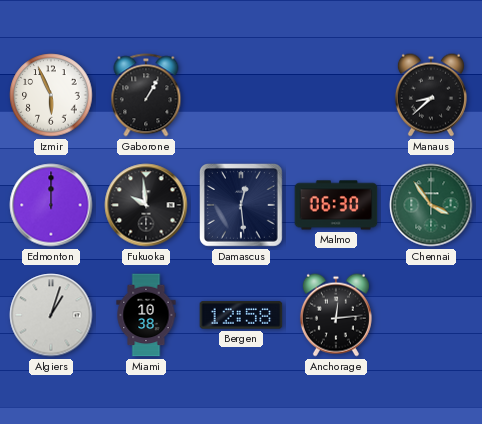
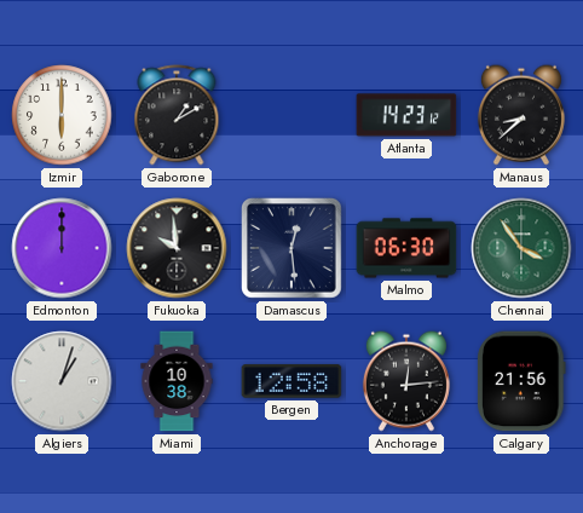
Izmir: 5:56 -> 6:00 (62, 115)
Gaborone: 1:05 -> 1:10 (177, 115)
Atlanta: none -> 14:23 (406, 115)
Calgary: none -> 21:56 (521, 381)
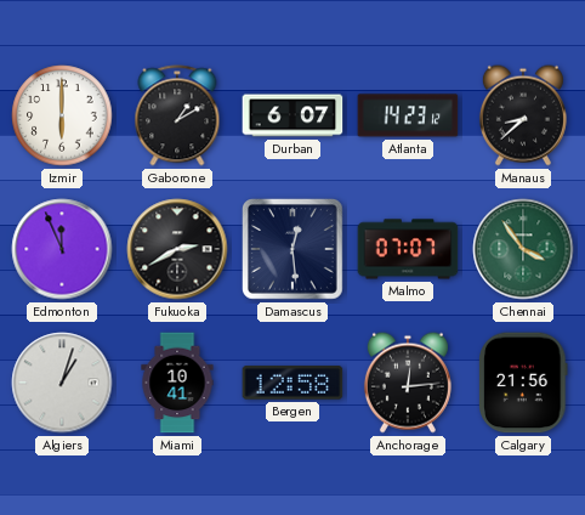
Durban: none -> 6:07 (292, 115)
Edmonton: 12:00 -> 11:56 (62, 249)
Fukuoka: 9:59 -> 2:40 (177, 249)
Malmo: 06:30 -> 07:07 (408, 249)
Miami: 10:38 -> 10:41 (177, 383)
